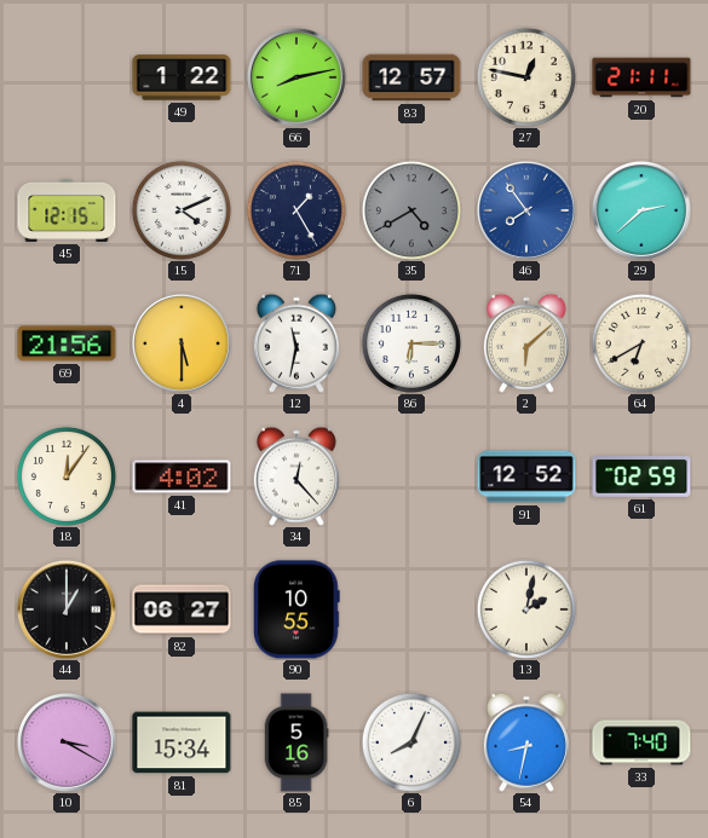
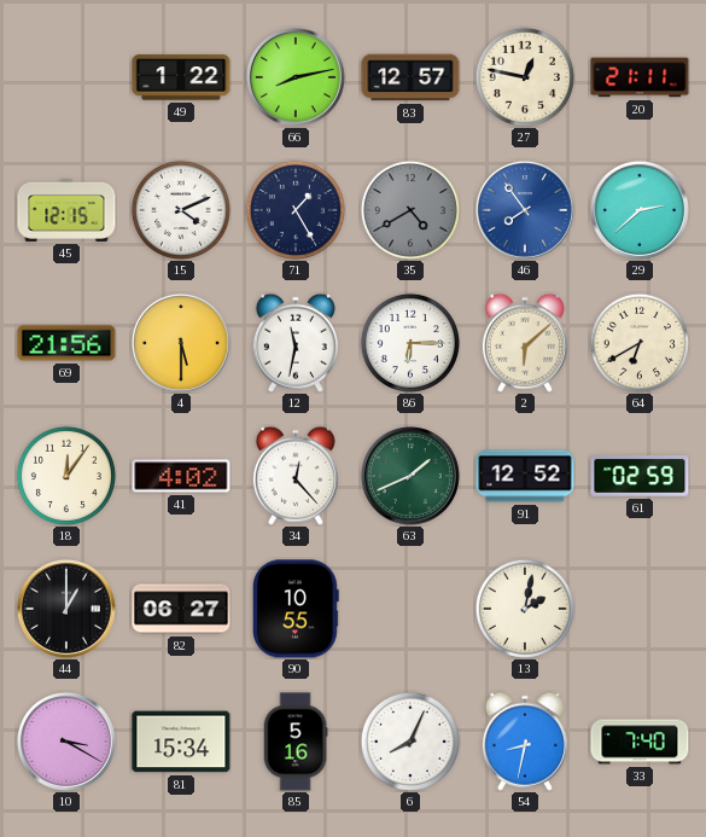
63: none -> 1:41 (410, 476)
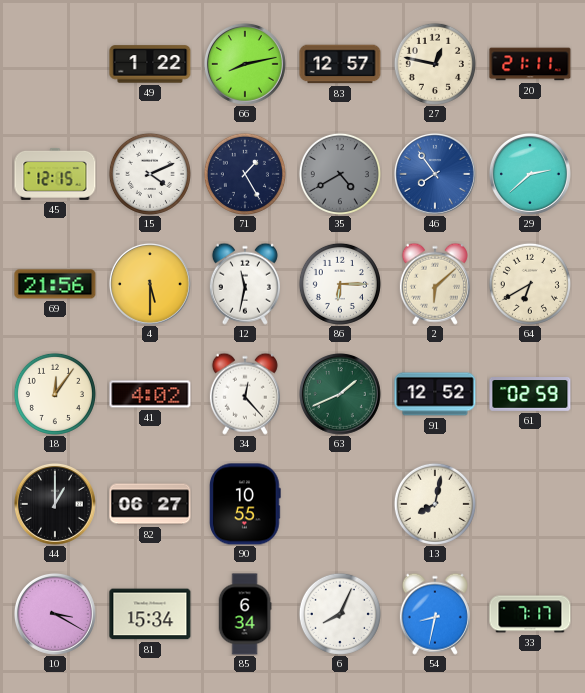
13: 2:02 -> 8:02 (435, 504)
85: 5:16 -> 6:34 (245, 614)
33: 7:40 -> 7:17 (530, 614)
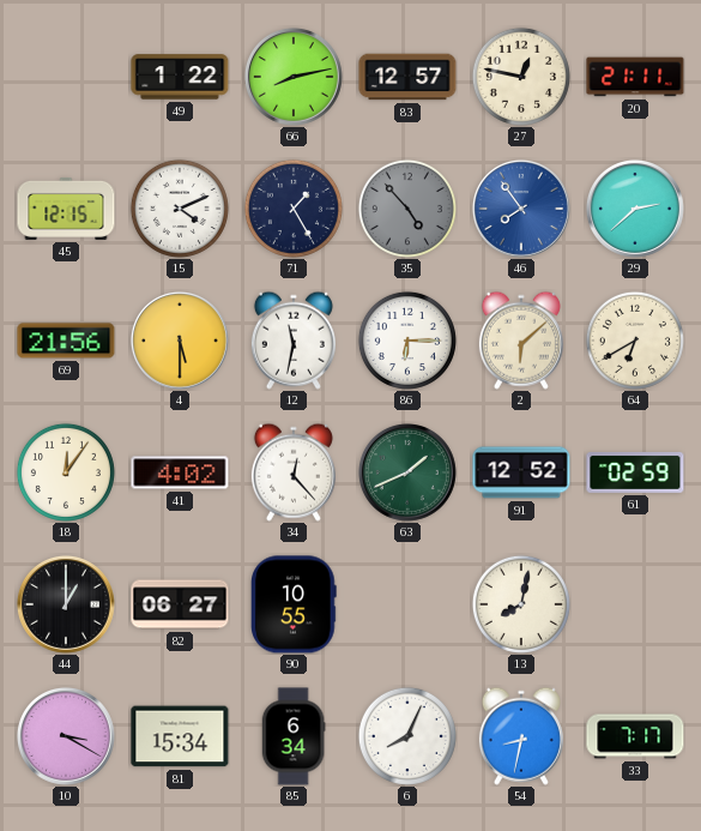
35: 4:40 -> 4:53 (407, 209)
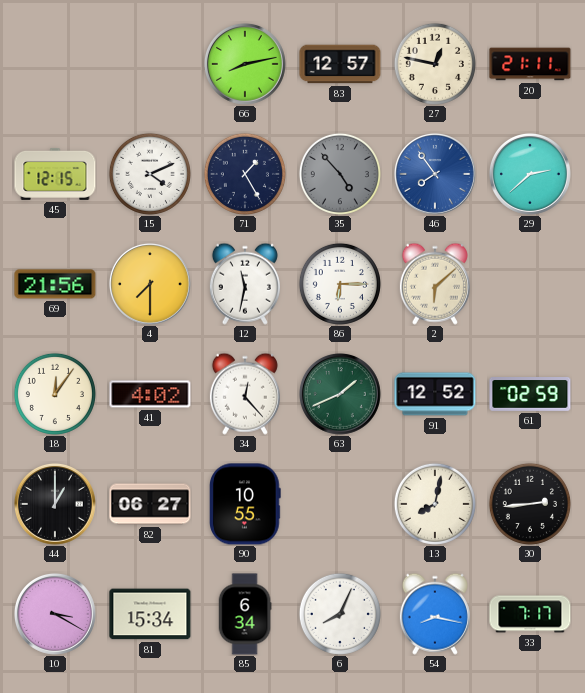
49: 1:22 -> none (180, 77)
4: 5:30 -> 7:30 (150, 284)
64: 6:40 -> none (635, 341)
30: none -> 2:44 (530, 504)
54: 8:32 -> 8:17 (435, 614)
